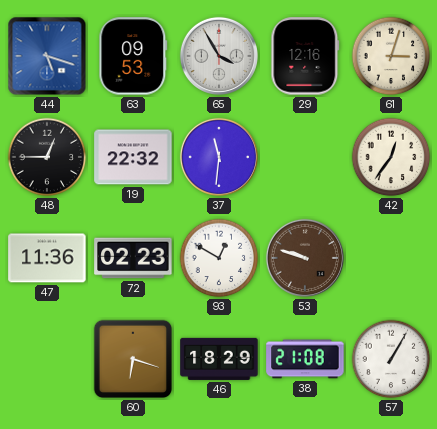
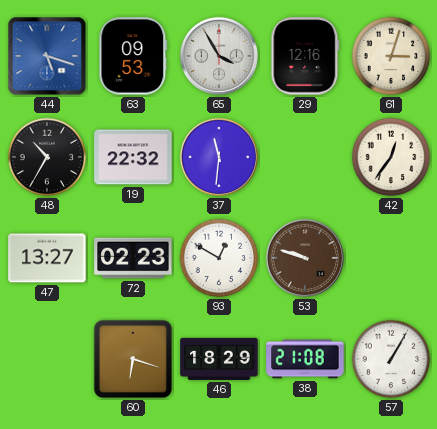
48: 12:45 -> 10:35 (47, 157)
47: 11:36 -> 13:27 (47, 258)
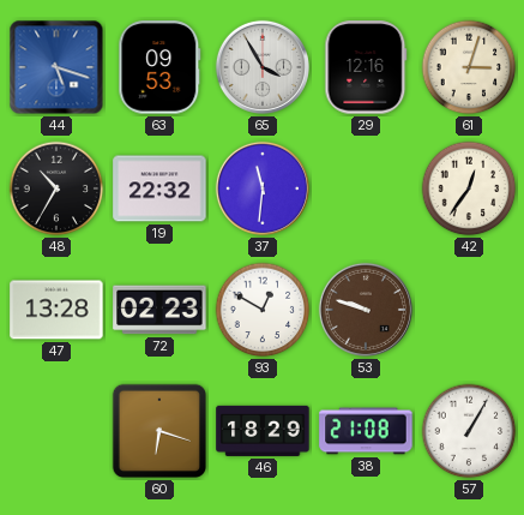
47: 13:27 -> 13:28 (56, 310)
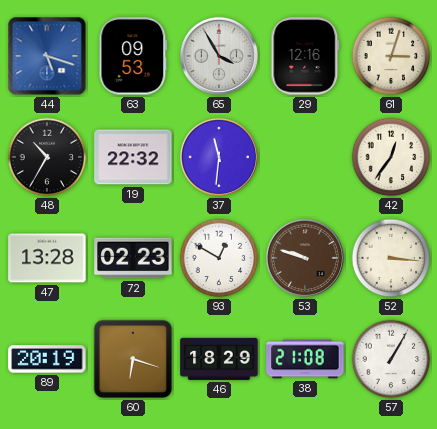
52: none -> 3:16 (391, 258)
89: none -> 20:19 (47, 359)
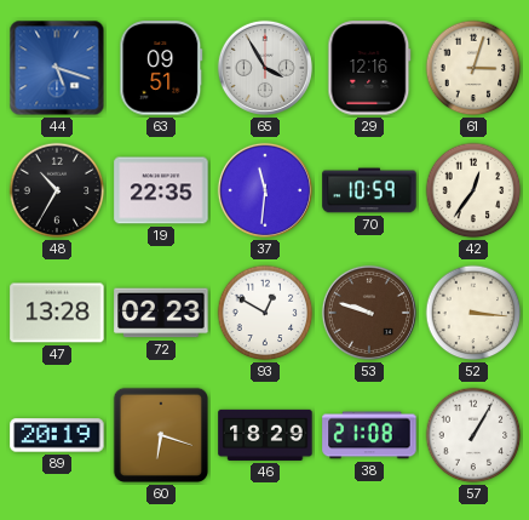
63: 09:53 -> 09:51 (161, 68)
19: 22:32 -> 22:35 (161, 190)
70: none -> 10:59 (369, 190)
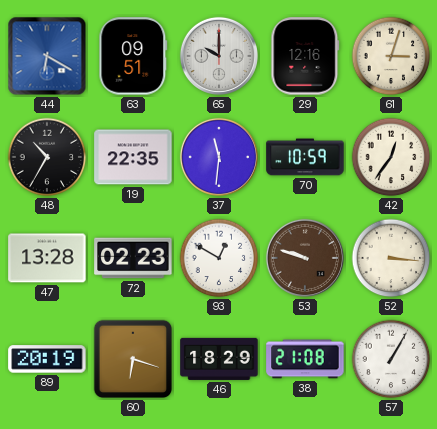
44: 5:18 -> 6:20 (47, 56)
65: 3:55 -> 10:00 (219, 56)
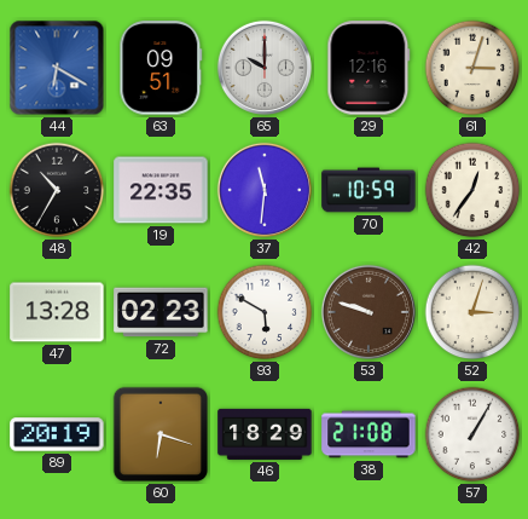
93: 12:50 -> 5:50 (265, 312)
52: 3:16 -> 3:03 (472, 312)
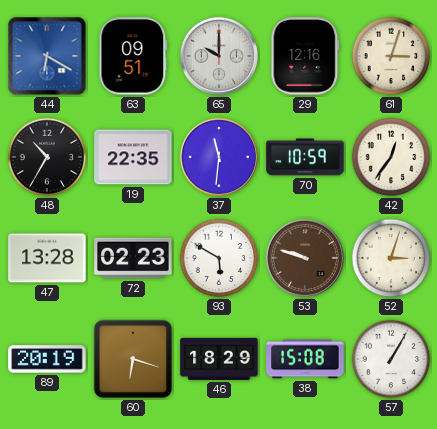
38: 21:08 -> 15:08 (305, 359)
